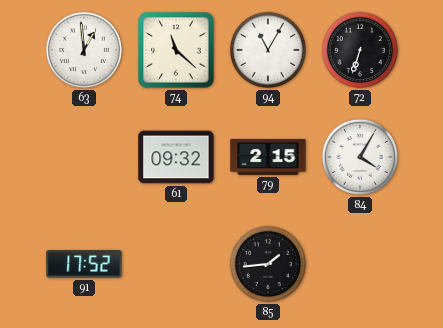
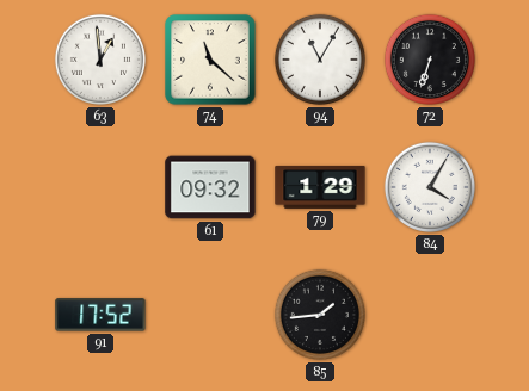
79: 2:15 -> 1:29 (320, 187)
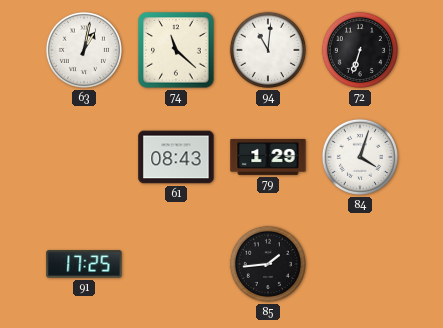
63: 12:59 -> 1:02 (84, 50)
94: 11:05 -> 11:01 (268, 50)
61: 09:32 -> 08:43 (176, 157)
84: 4:05 -> 4:03 (360, 157)
91: 17:52 -> 17:25 (84, 264)
